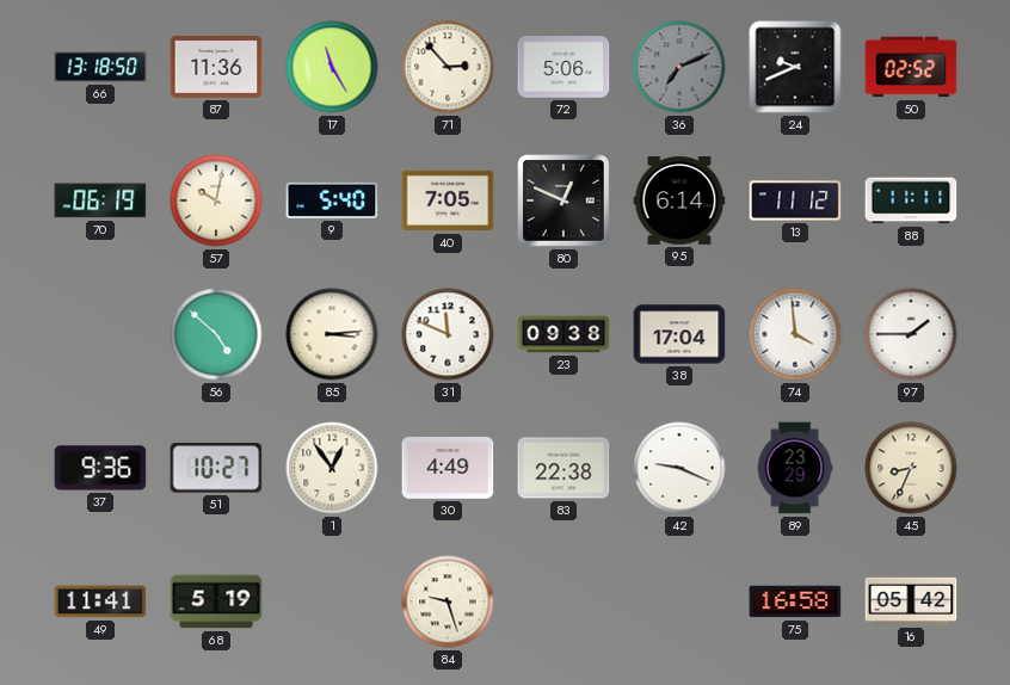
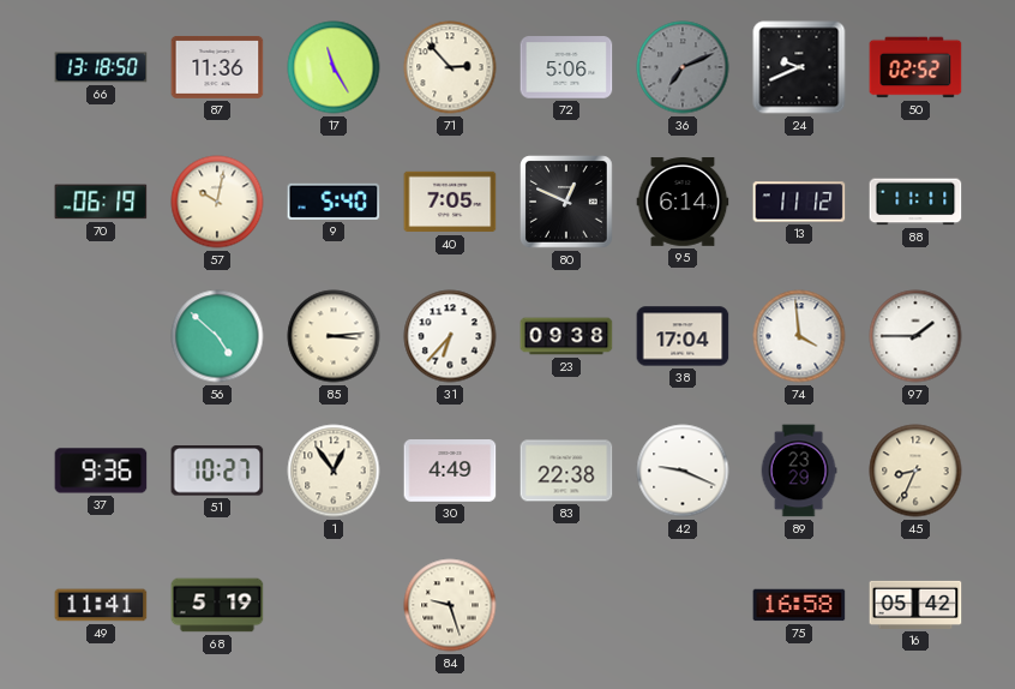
31: 11:49 -> 6:37 (450, 336)
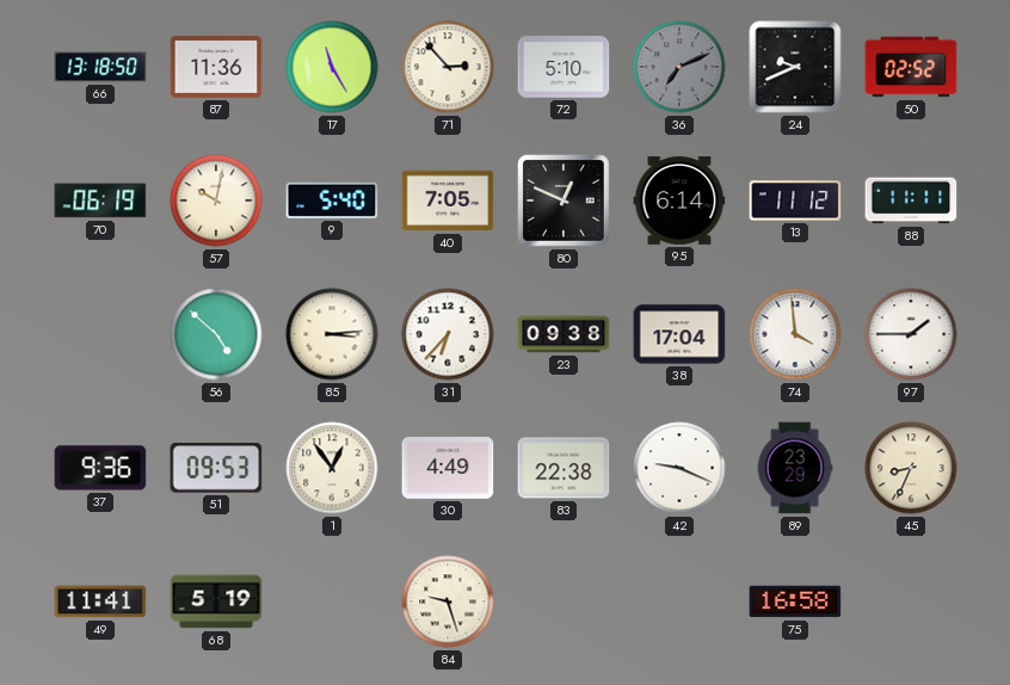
72: 5:06 -> 5:10 (563, 67)
51: 10:27 -> 09:53 (216, 468)
16: 05:42 -> none (915, 605)
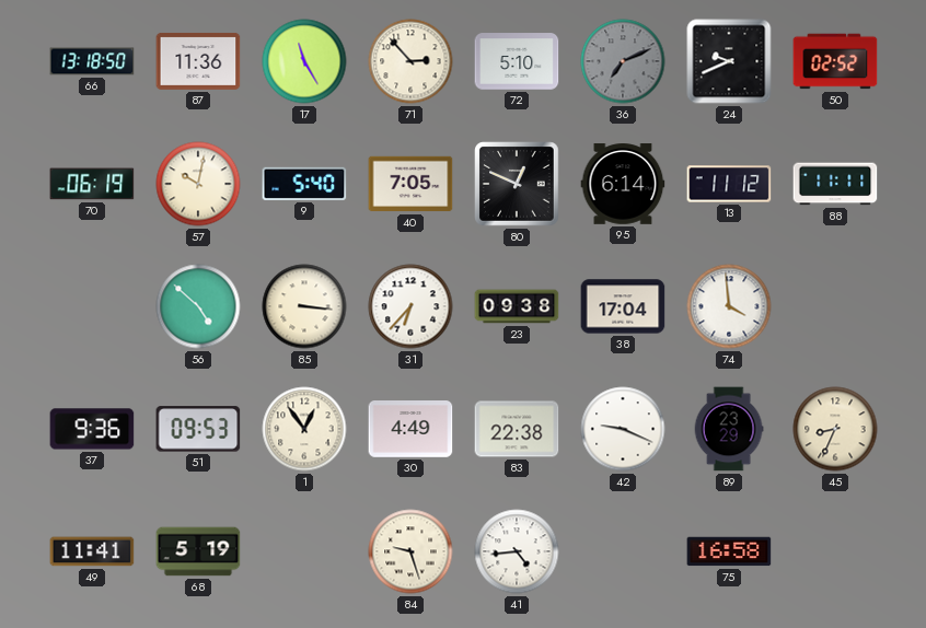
85: 3:14 -> 3:16 (304, 306)
97: 1:45 -> none (911, 334)
41: none -> 4:44 (517, 551)
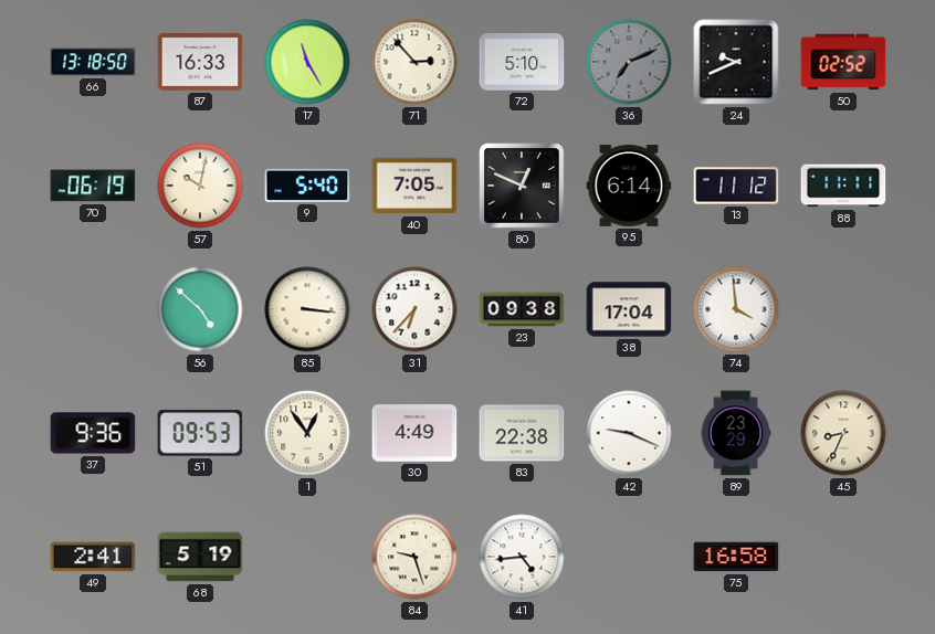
87: 11:36 -> 16:33 (200, 62)
49: 11:41 -> 2:41 (93, 557)
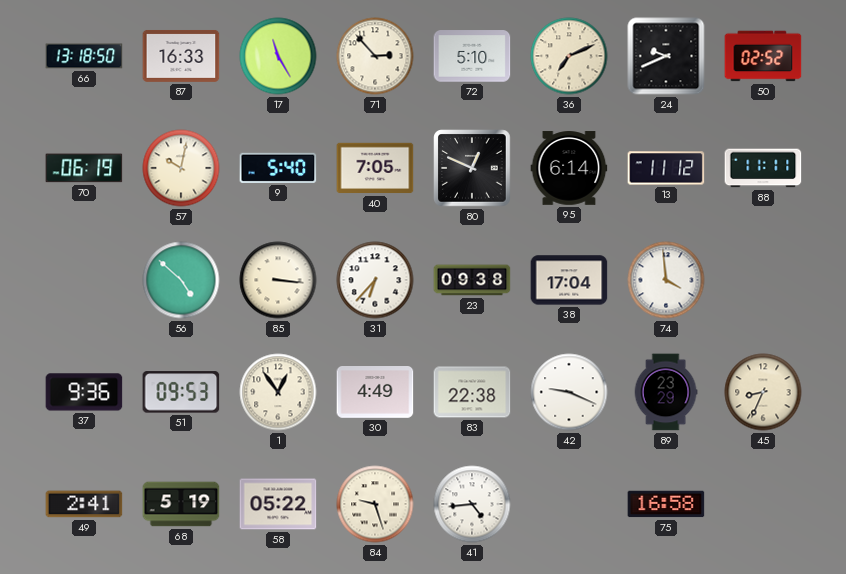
36 dial: grey -> cream (569, 56)
58: none -> 05:22 (278, 504)
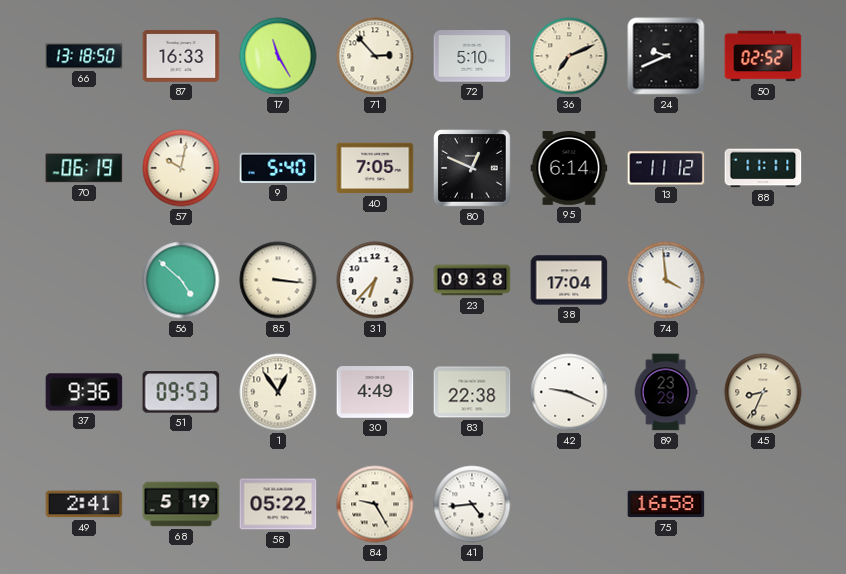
84: 9:27 -> 9:25 (375, 504)
